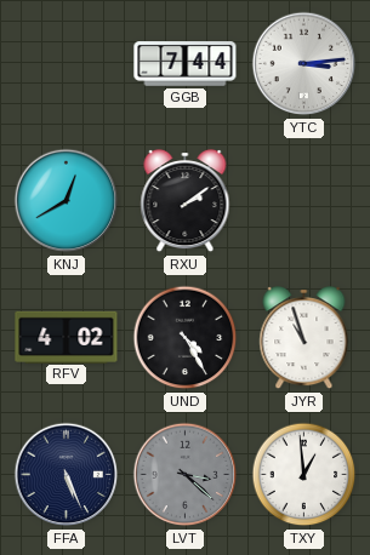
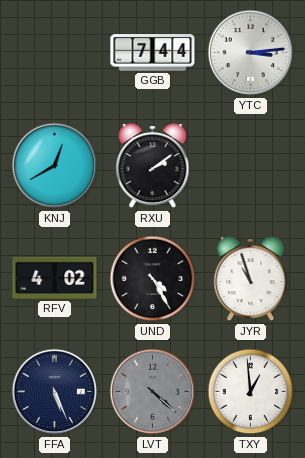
LVT: 3:22 -> 4:22 (153, 392)
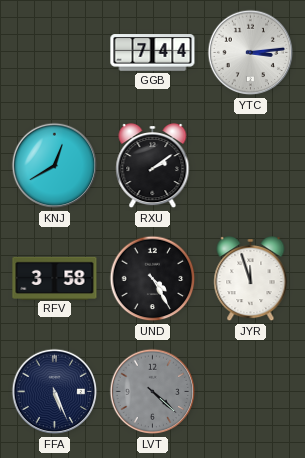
RFV: 4:02 -> 3:58 (55, 278)
JYR: 10:57 -> 11:57 (251, 279)
TXY: 12:59 -> none (251, 392)
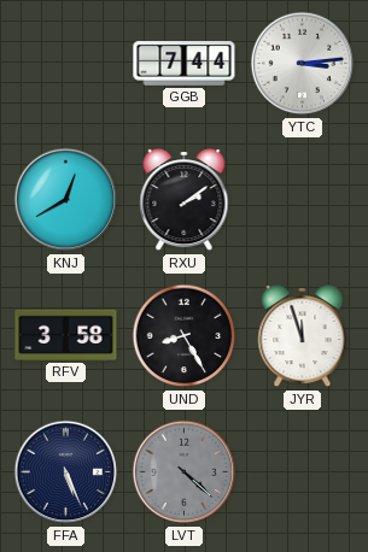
UND: 4:25 -> 8:25 (185, 336)
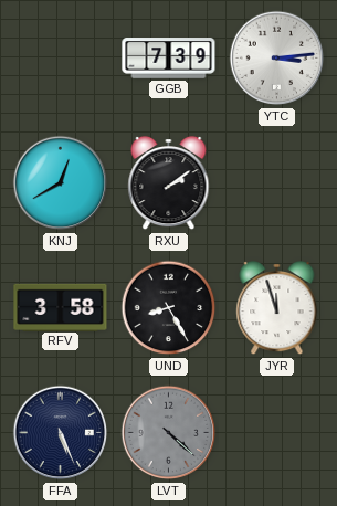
GGB: 7:44 -> 7:39 (169, 59)
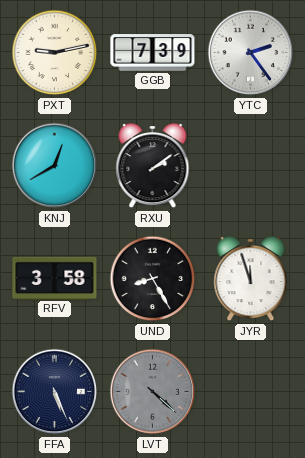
PXT: none -> 9:13 (55, 53)
YTC: 3:14 -> 2:24 (251, 53)
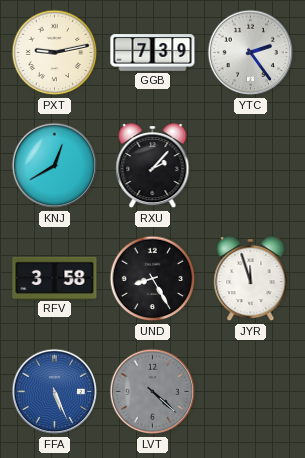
RXU: 2:09 -> 2:07 (153, 166)
FFA dial: navy -> blue (55, 392)
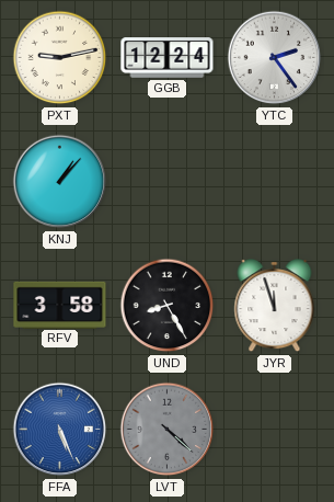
GGB: 7:39 -> 12:24 (168, 58)
KNJ: 12:40 -> 1:07 (60, 182)
RXU: 2:07 -> none (153, 166)
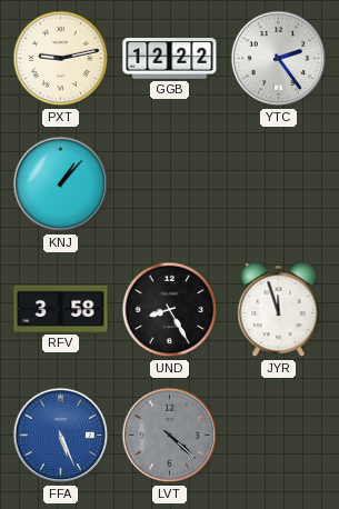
GGB: 12:24 -> 12:22 (170, 59)
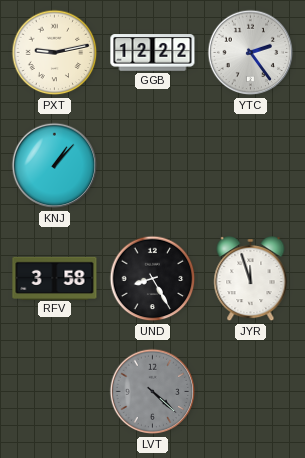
FFA: 5:26 -> none (61, 436)
